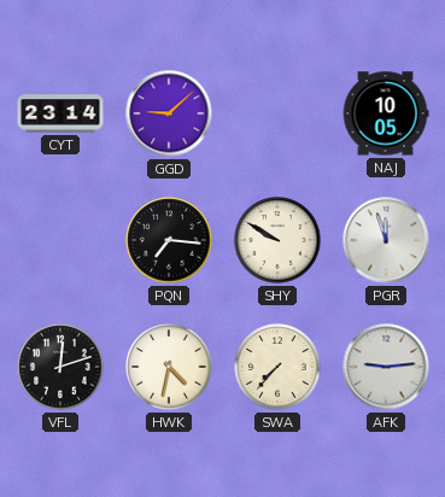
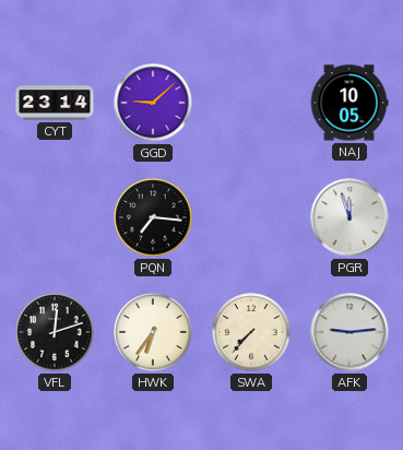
SHY: 9:50 -> none (277, 240)
HWK: 4:32 -> 6:36 (153, 332)
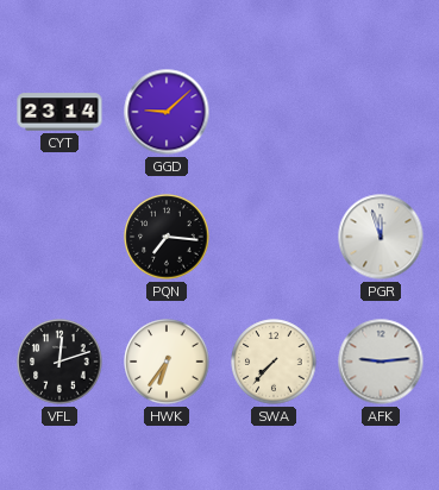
NAJ: 10:05 -> none (349, 103)
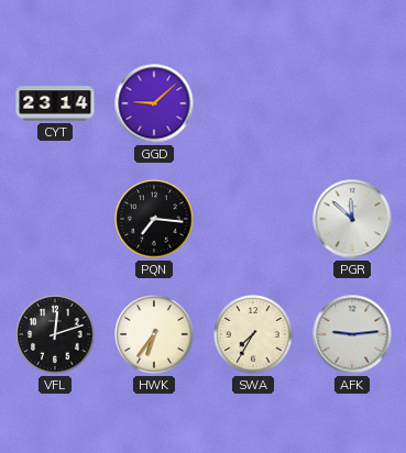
PGR: 11:57 -> 11:52 (352, 219)
SWA: 7:37 -> 7:35 (253, 334)
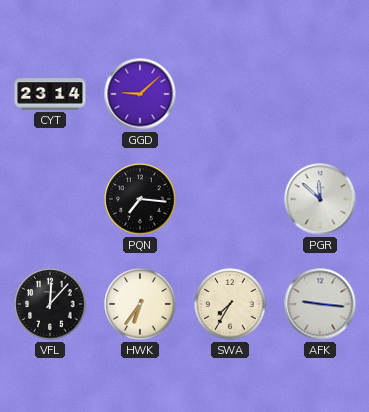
VFL: 12:12 -> 12:07 (50, 304)
AFK: 9:14 -> 9:16 (320, 304)
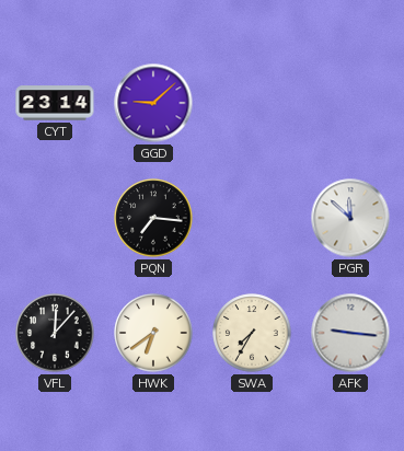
HWK: 6:36 -> 6:39 (153, 333)
